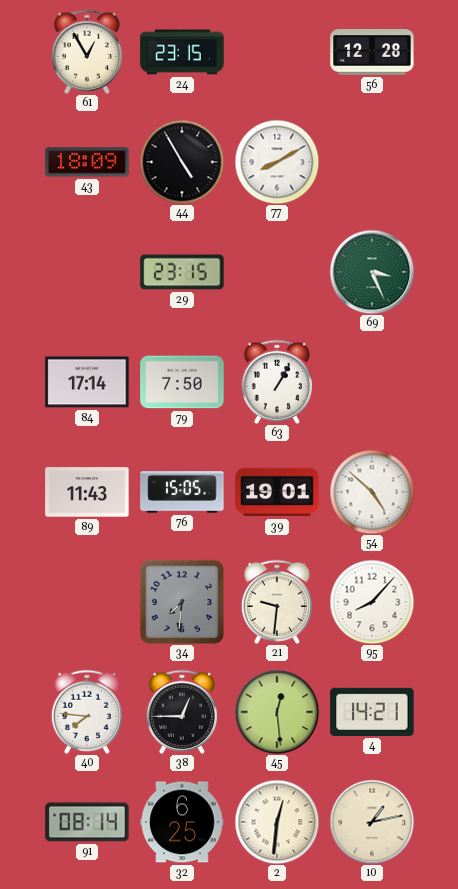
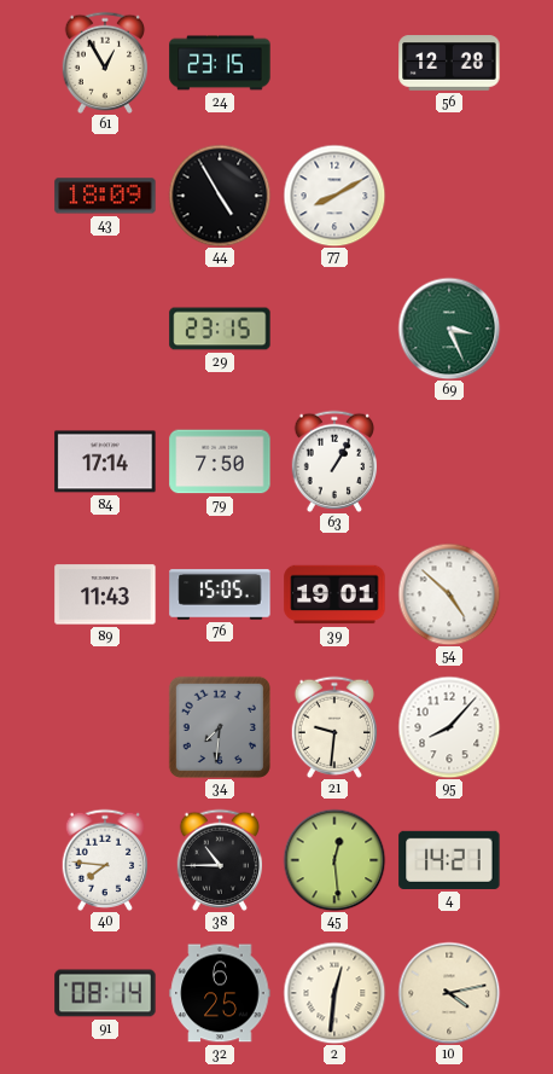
38: 12:45 -> 10:45 (220, 860)
10: 1:13 -> 4:13 (449, 993)
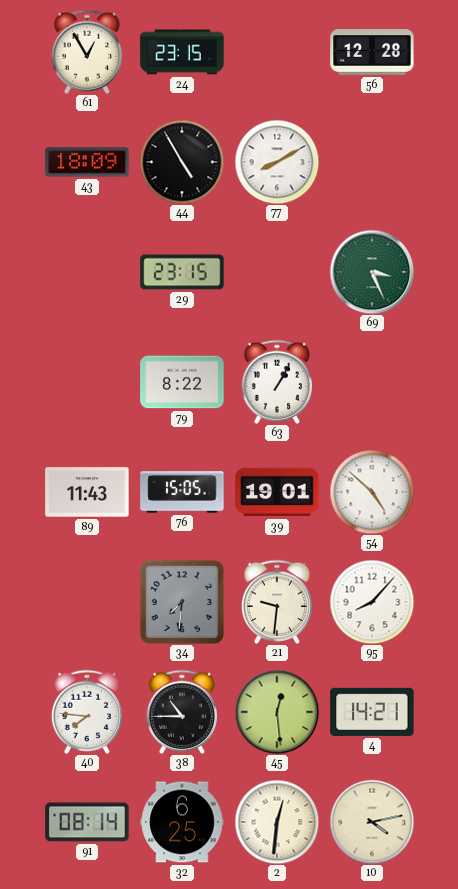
84: 17:14 -> none (105, 461)
79: 7:50 -> 8:22 (182, 382)
